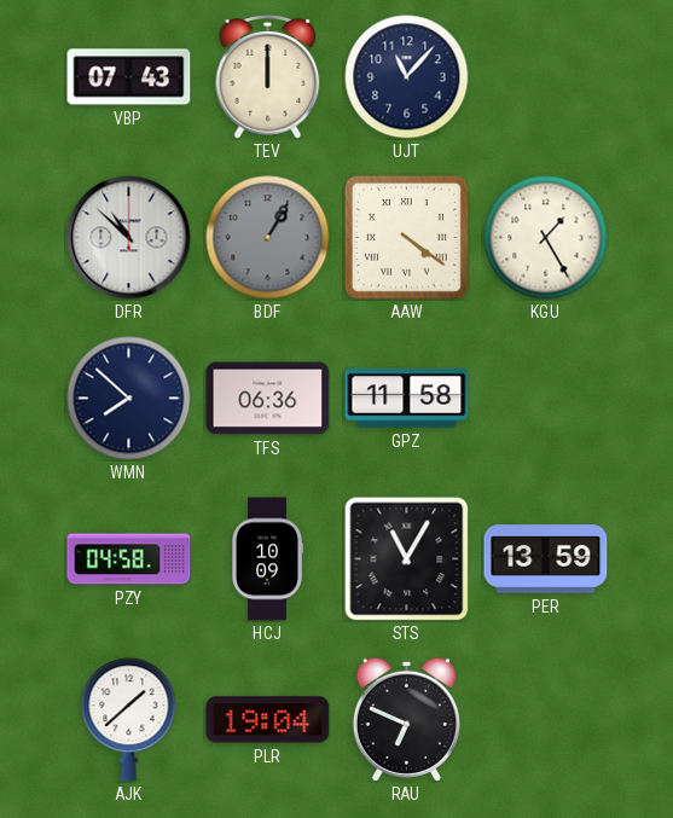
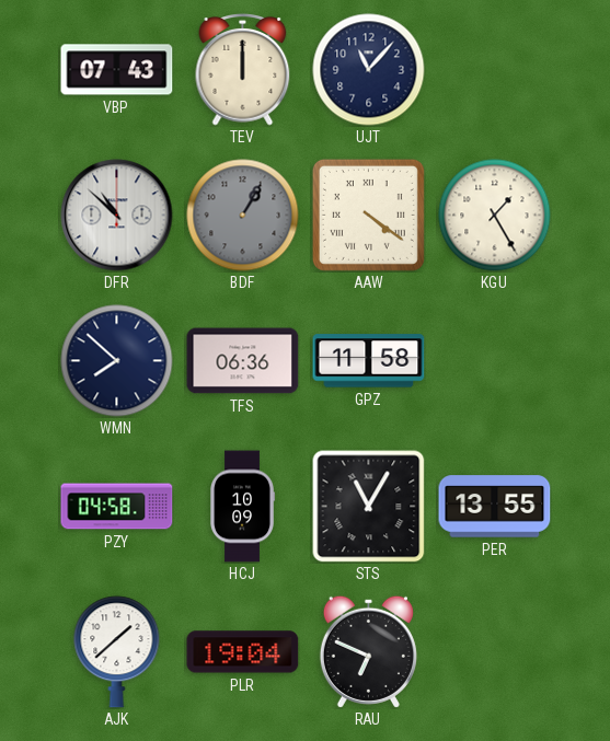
PER: 13:59 -> 13:55 (495, 507)
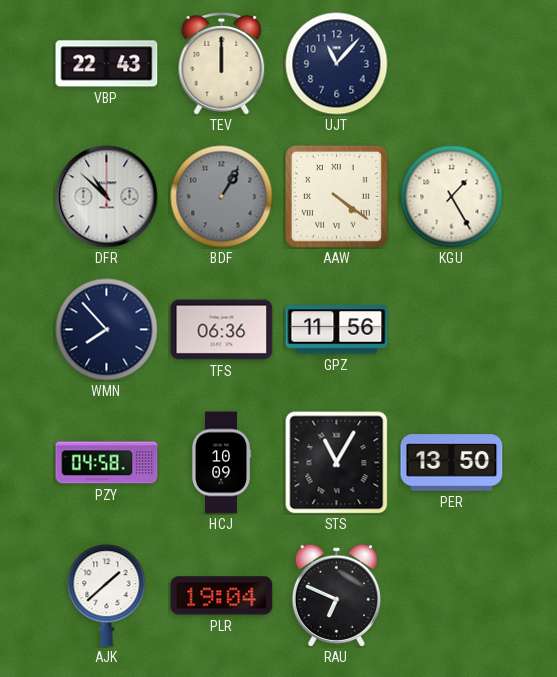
VBP: 07:43 -> 22:43 (107, 64)
WMN: 7:52 -> 7:53 (107, 330)
GPZ: 11:58 -> 11:56 (337, 330)
PER: 13:55 -> 13:50 (452, 463)
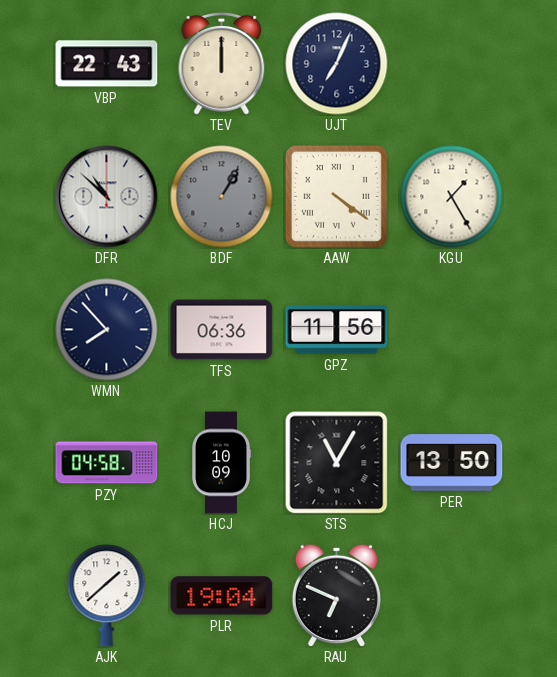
UJT: 11:07 -> 7:04 (337, 64)
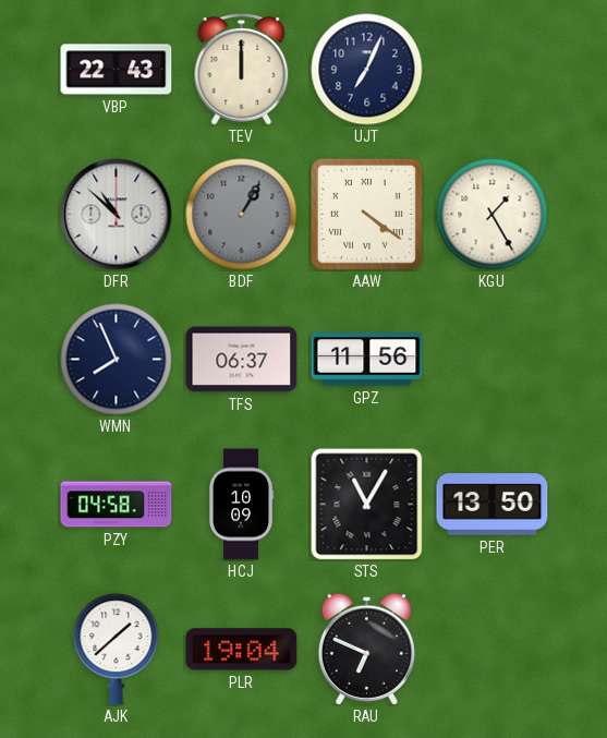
WMN: 7:53 -> 7:56 (117, 360)
TFS: 06:36 -> 06:37 (242, 360)
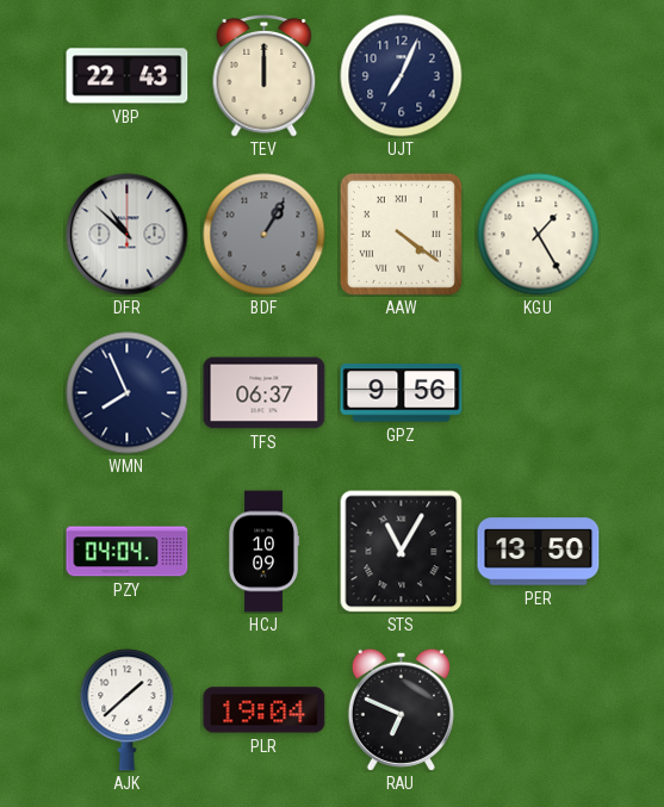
GPZ: 11:56 -> 9:56 (402, 393)
PZY: 04:58 -> 04:04 (128, 552)
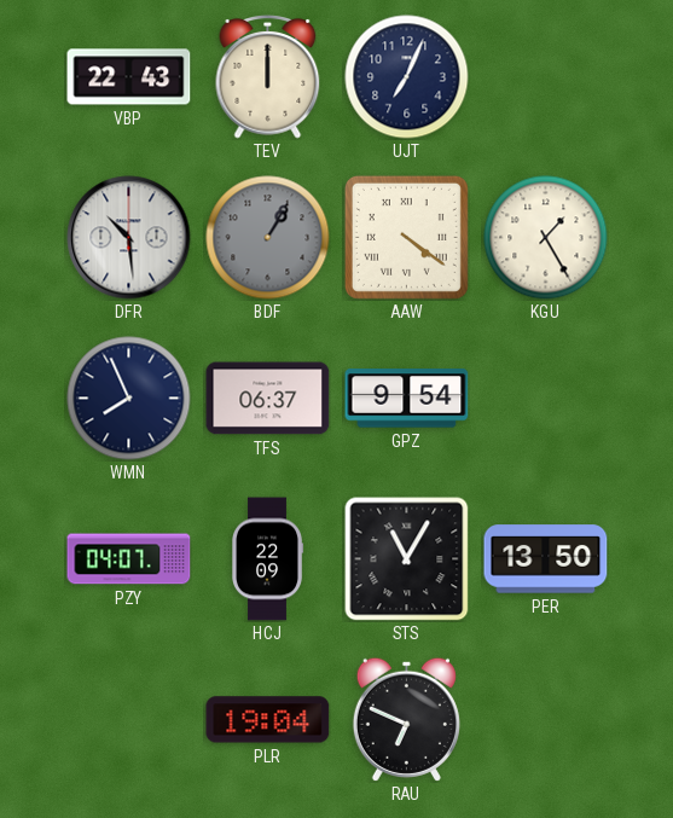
DFR: 10:52 -> 10:29 (129, 238)
GPZ: 9:56 -> 9:54 (407, 399)
PZY: 04:04 -> 04:07 (129, 559)
HCJ: 10:09 -> 22:09 (267, 559)
AJK: 1:38 -> none (128, 710)
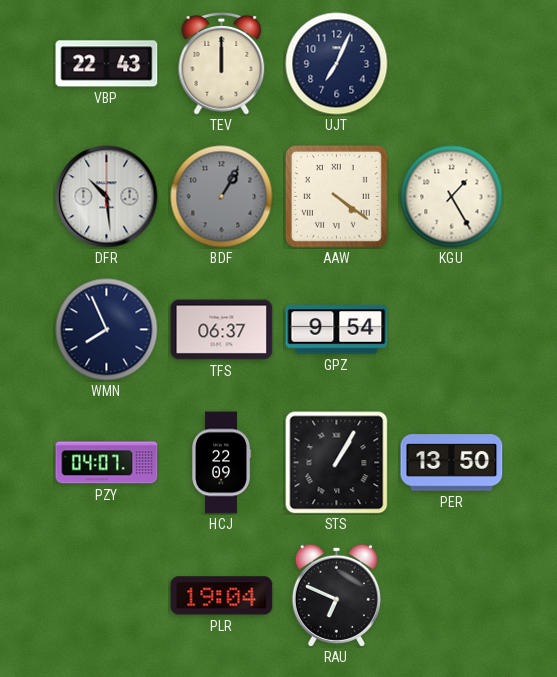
STS: 11:05 -> 1:05 (337, 463)
